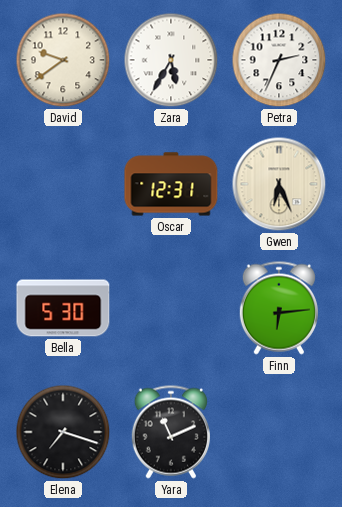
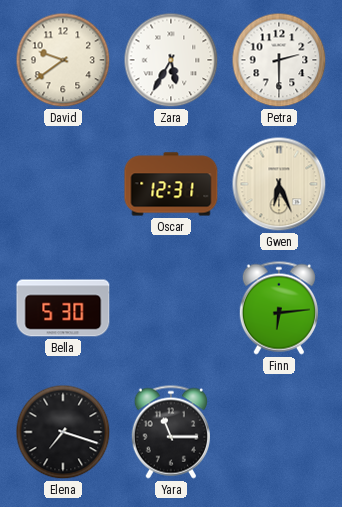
Petra: 2:34 -> 2:30 (279, 60)
Yara: 11:11 -> 11:15 (171, 432)
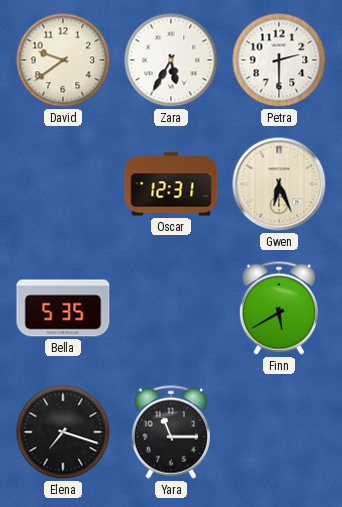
Bella: 5:30 -> 5:35 (63, 308)
Finn: 6:14 -> 5:40 (279, 308)
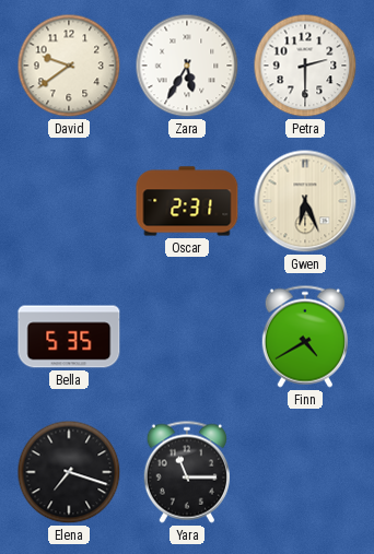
Oscar: 12:31 -> 2:31 (187, 201)
Finn: 5:40 -> 4:40 (305, 337)
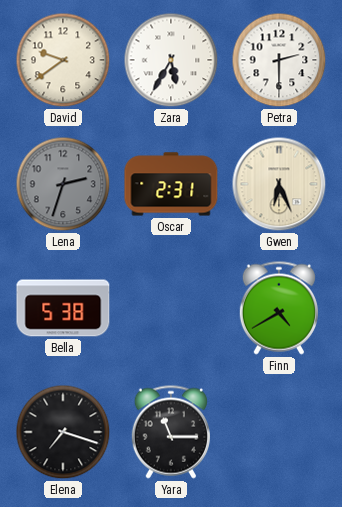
Lena: none -> 2:33 (63, 184)
Bella: 5:35 -> 5:38 (63, 308)
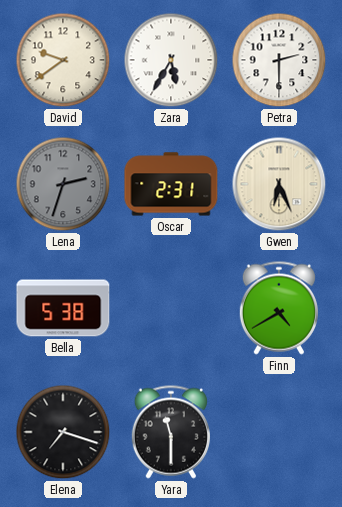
Yara: 11:15 -> 11:30 (171, 432)
